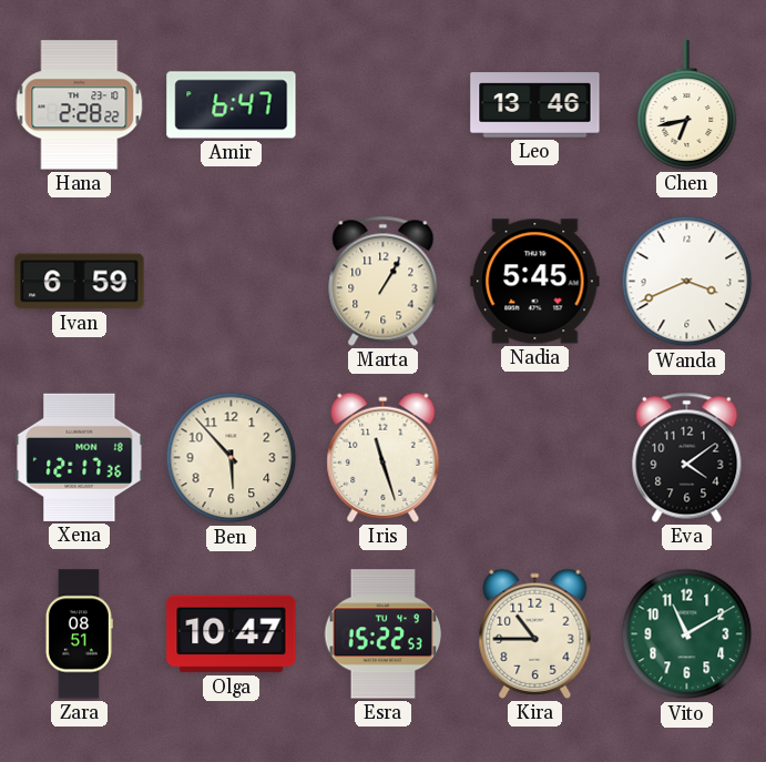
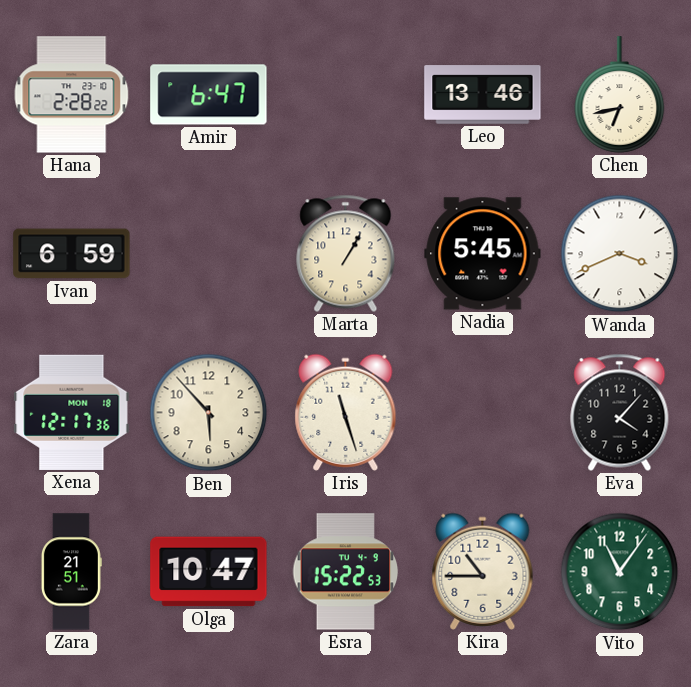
Eva: 4:09 -> 4:07 (620, 412)
Zara: 08:51 -> 21:51 (71, 572)
Vito: 11:10 -> 11:06 (620, 572)
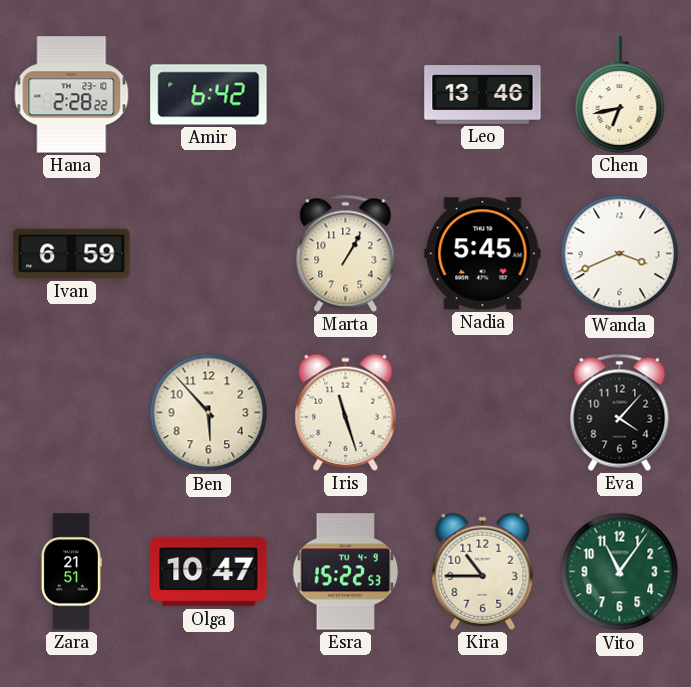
Amir: 6:47 -> 6:42 (209, 95)
Xena: 12:17 -> none (72, 412)
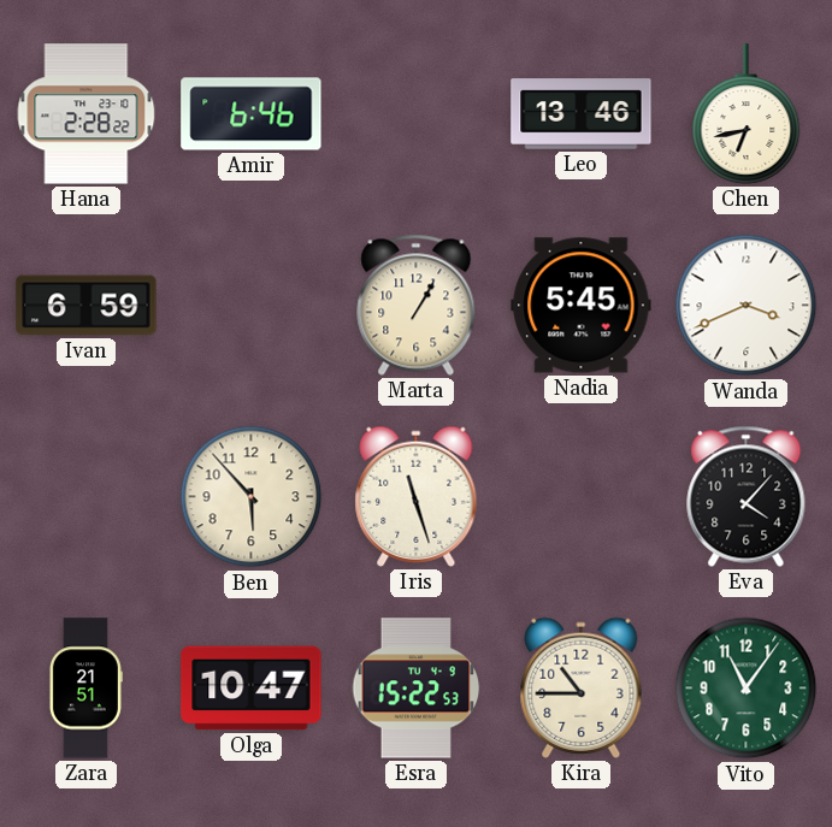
Amir: 6:42 -> 6:46 (252, 114)
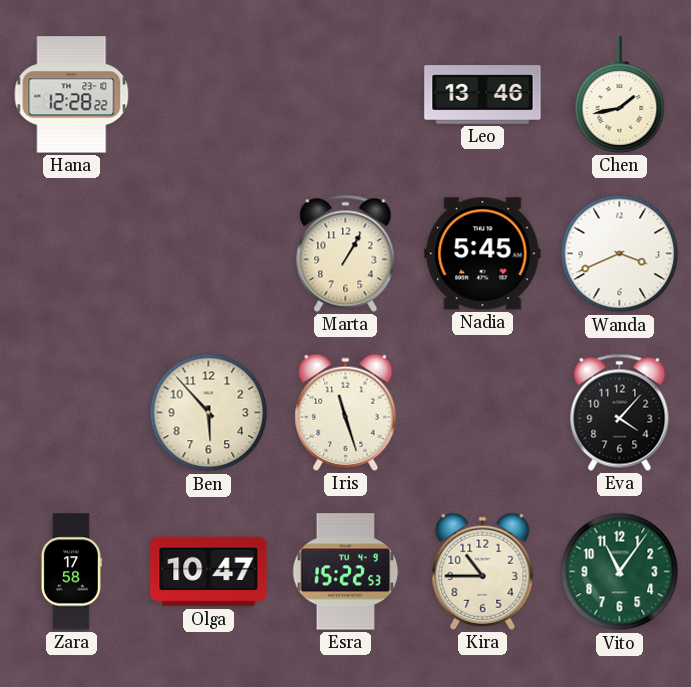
Hana: 2:28 -> 12:28 (72, 95)
Amir: 6:46 -> none (252, 114)
Chen: 6:43 -> 1:43 (620, 95)
Ivan: 6:59 -> none (87, 306)
Zara: 21:51 -> 17:58 (71, 572)
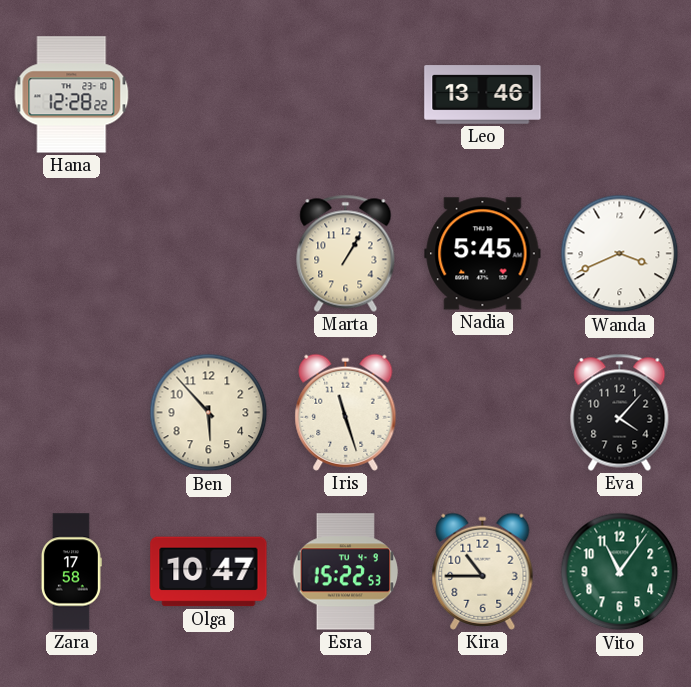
Chen: 1:43 -> none (620, 95)
